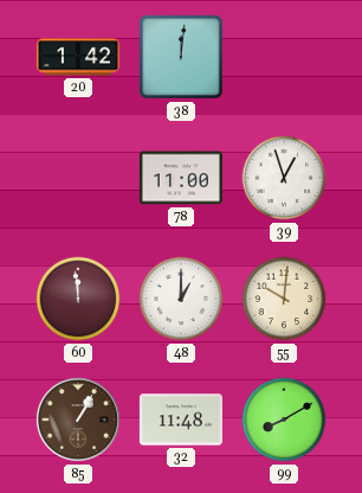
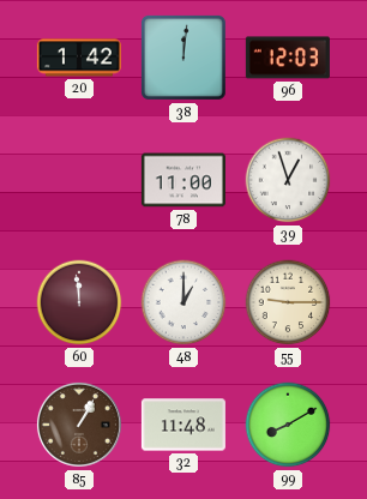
96: none -> 12:03 (288, 58)
55: 10:01 -> 9:15 (288, 302)
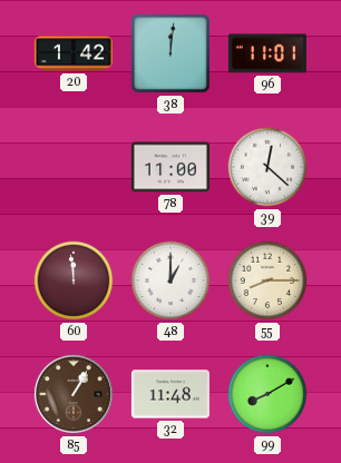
96: 12:03 -> 11:01 (267, 53)
39: 12:57 -> 12:22 (267, 167)
55: 9:15 -> 8:15 (267, 280)
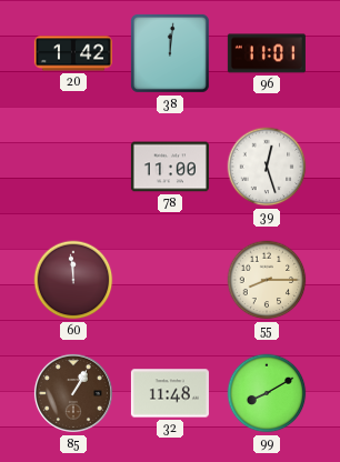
39: 12:22 -> 12:27 (267, 167)
48: 1:00 -> none (170, 280)
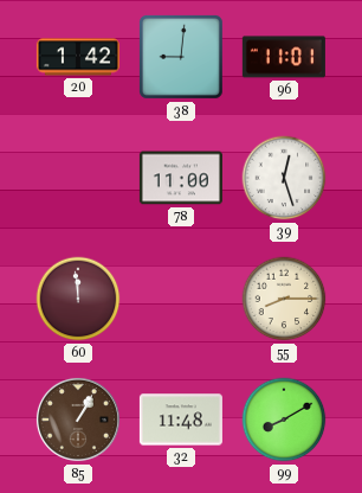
38: 12:01 -> 9:01 (181, 57)
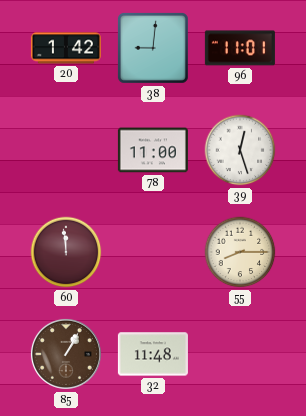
99: 8:10 -> none (284, 420)
